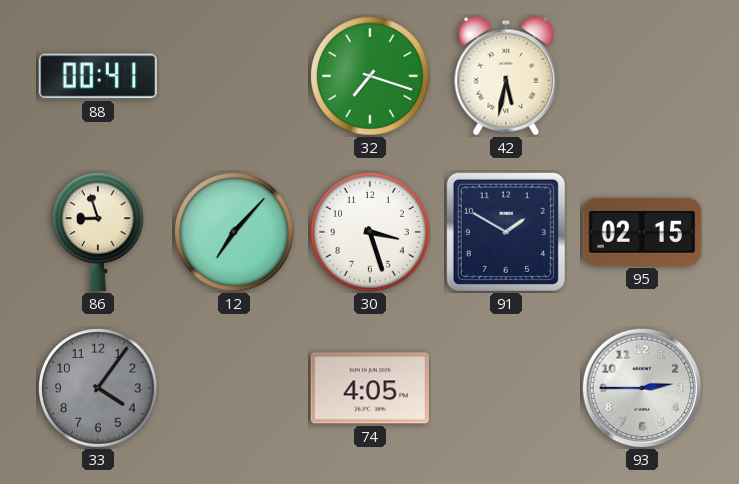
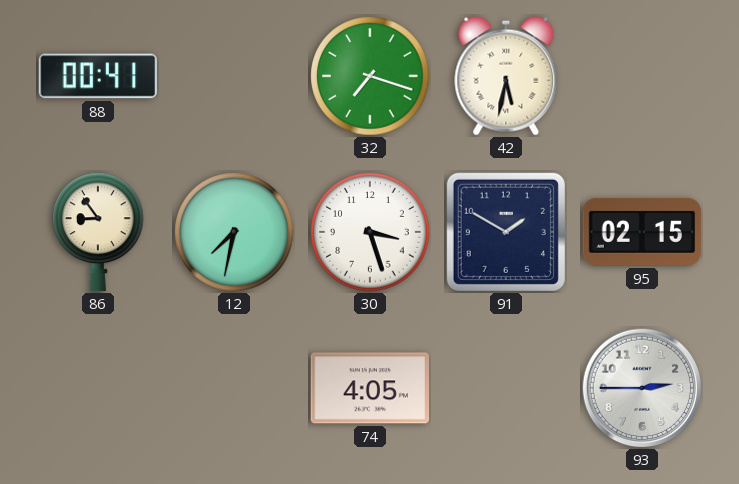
86: 8:57 -> 8:54 (99, 232)
12: 7:07 -> 7:32 (234, 232)
33: 4:06 -> none (98, 388)
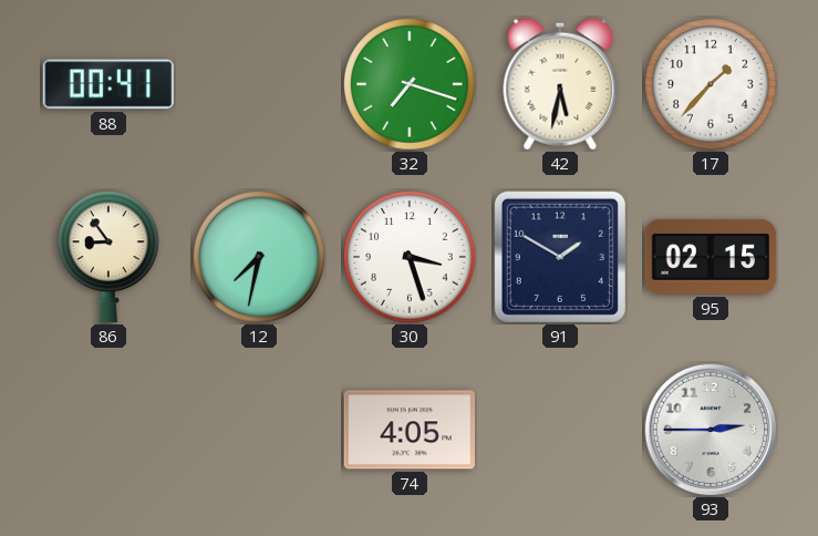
17: none -> 1:37 (711, 84)
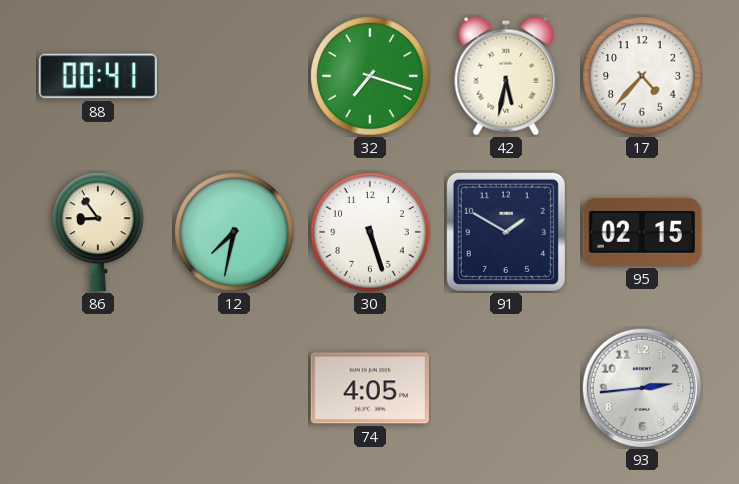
17: 1:37 -> 4:37 (642, 76)
30: 3:27 -> 5:27 (370, 232)
93: 2:45 -> 2:44 (642, 388)
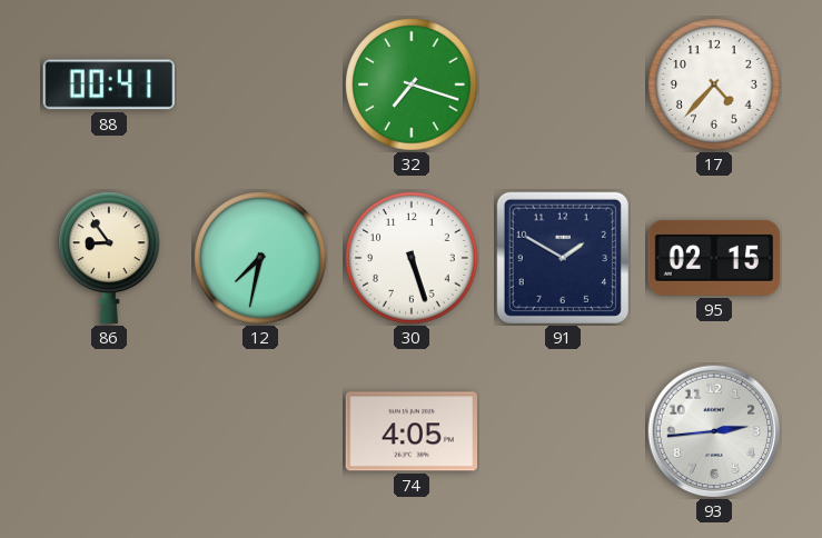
42: 5:32 -> none (506, 76)
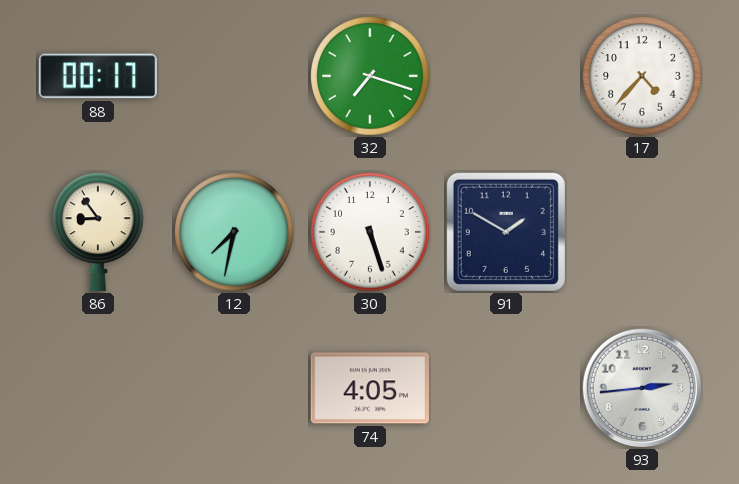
88: 00:41 -> 00:17 (97, 76)
95: 02:15 -> none (714, 258)
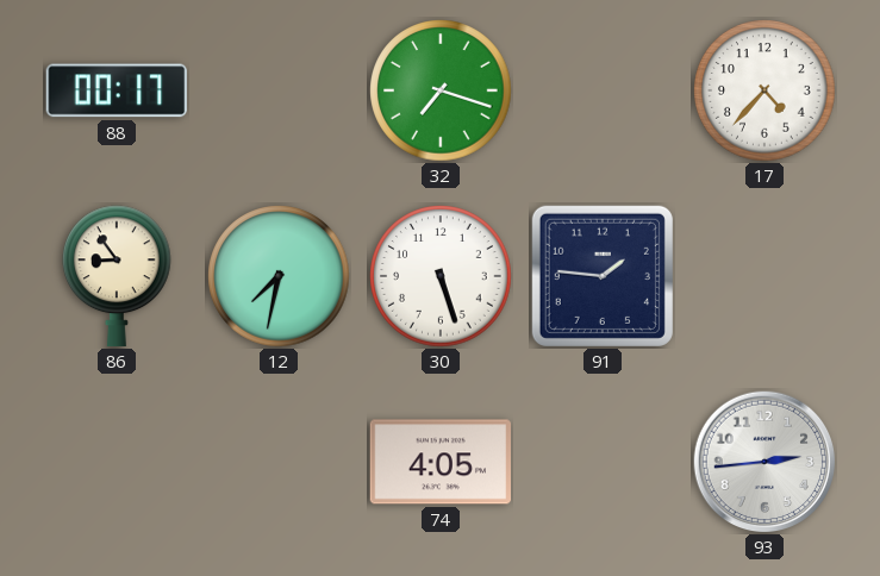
91: 1:50 -> 1:46 (603, 276)
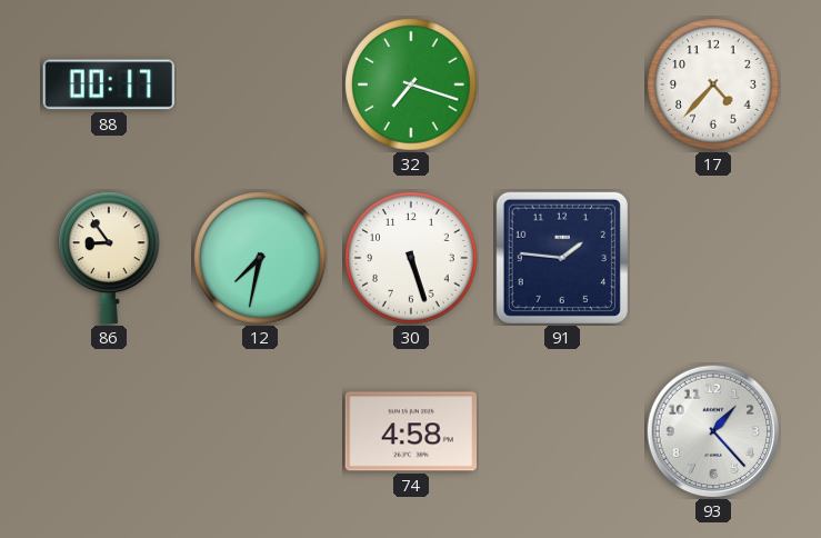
74: 4:05 -> 4:58 (411, 431)
93: 2:44 -> 1:23 (713, 431)
